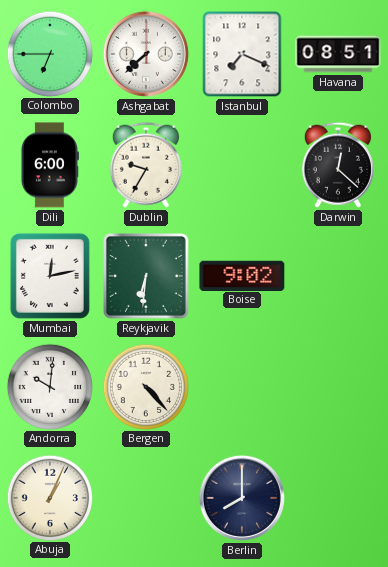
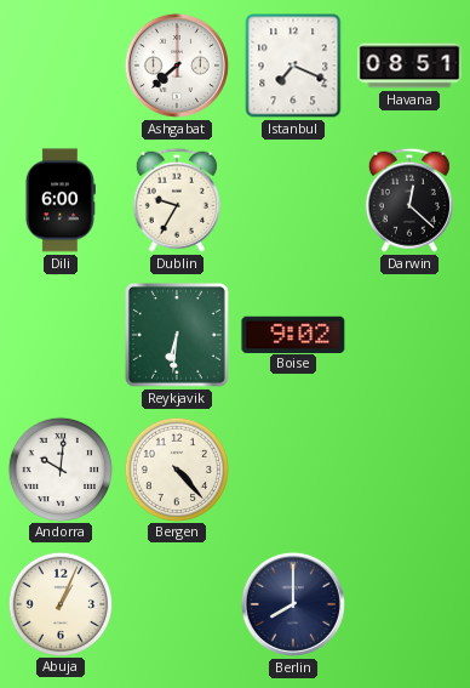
Colombo: 6:45 -> none (49, 53)
Mumbai: 12:13 -> none (50, 276)
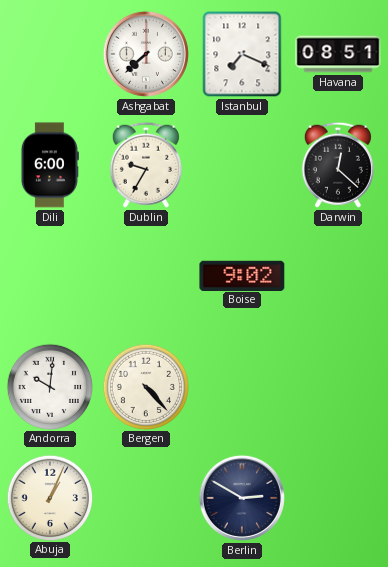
Reykjavik: 6:31 -> none (177, 335)
Berlin: 8:00 -> 2:50 (242, 498)
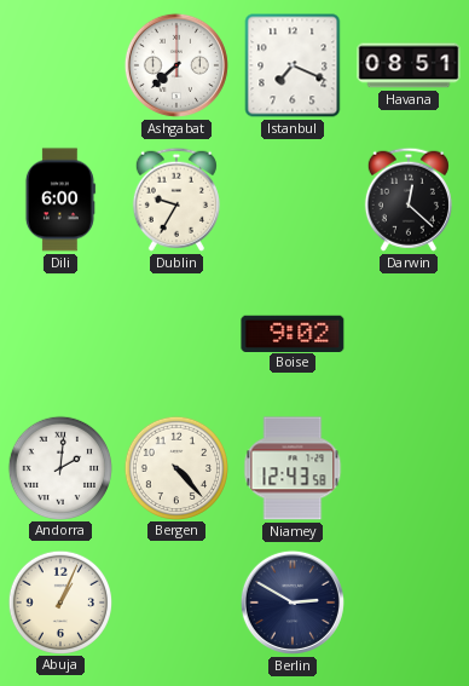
Andorra: 10:01 -> 2:01 (59, 467)
Niamey: none -> 12:43 (293, 468)
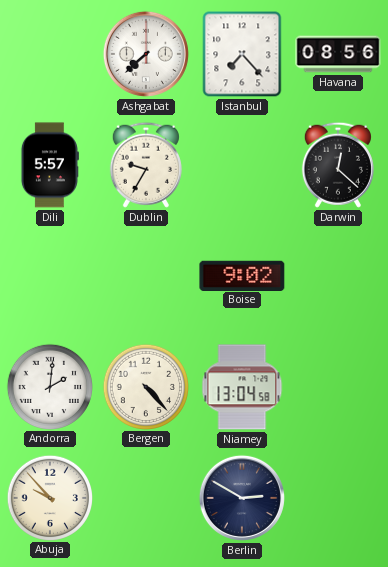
Istanbul: 7:19 -> 7:23 (242, 54)
Havana: 08:51 -> 08:56 (338, 54)
Dili: 6:00 -> 5:57 (49, 165)
Niamey: 12:43 -> 13:04 (242, 387)
Abuja: 1:04 -> 9:53 (49, 497)
